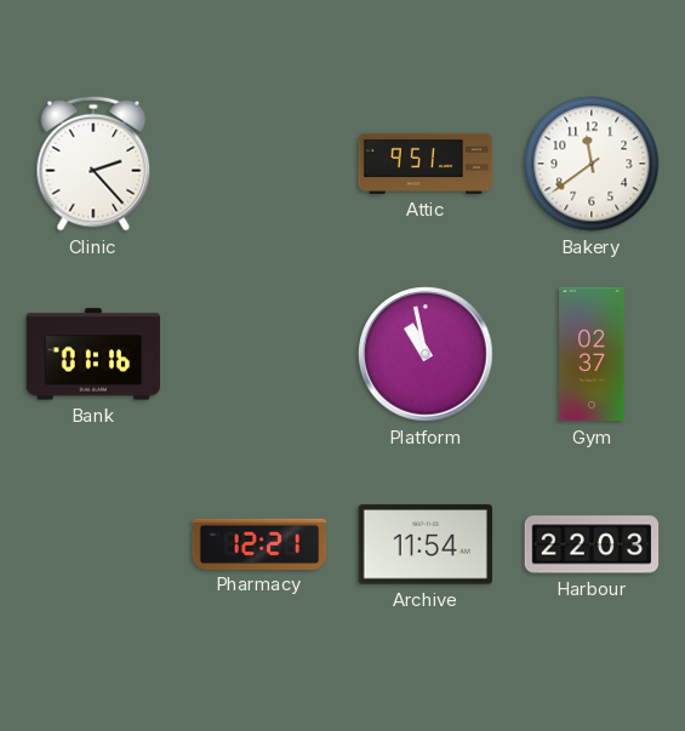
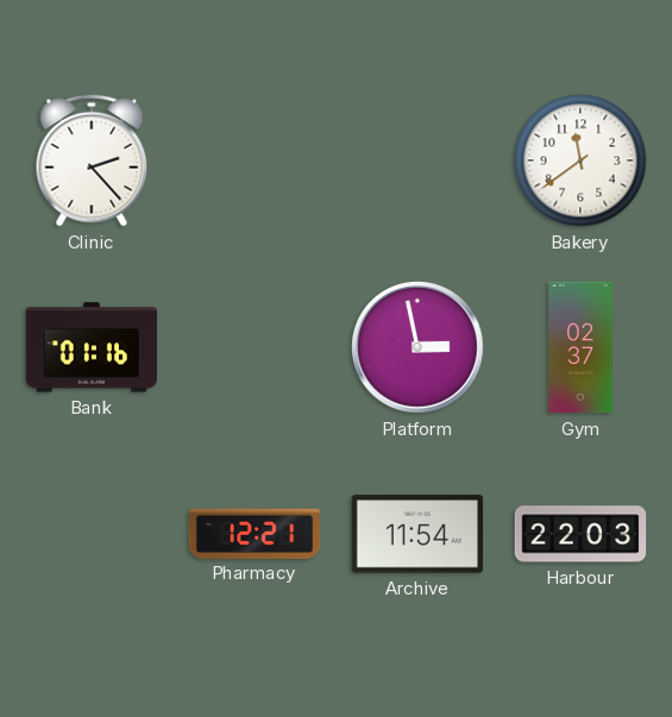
Attic: 9:51 -> none (426, 164)
Platform: 10:58 -> 2:58 (417, 347)
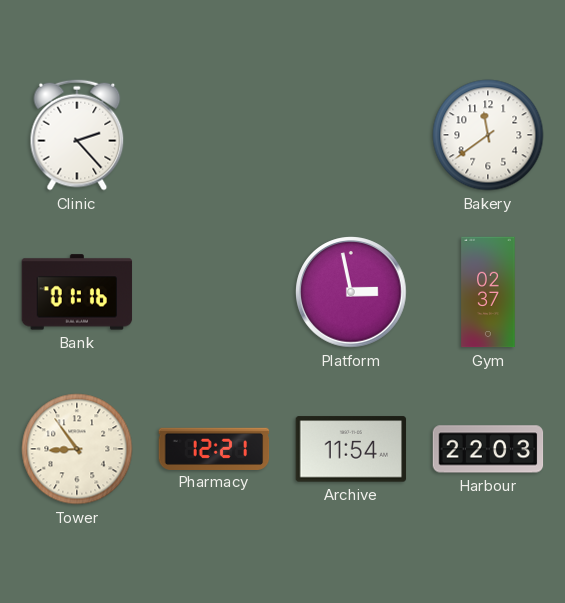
Tower: none -> 8:54 (77, 449)
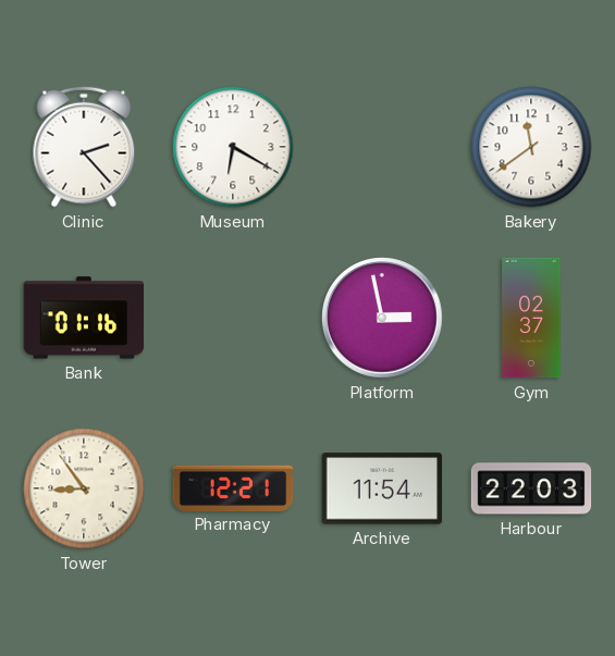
Museum: none -> 6:20 (233, 147)
